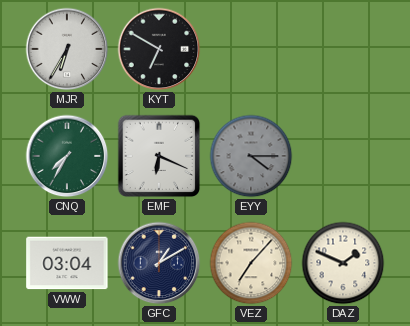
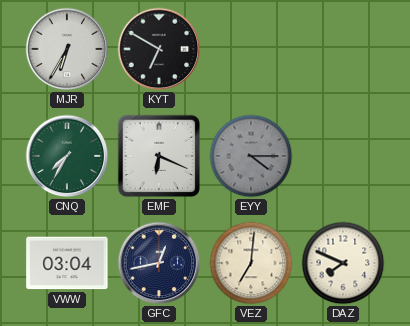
GFC: 1:10 -> 12:43 (159, 263)
VEZ: 7:07 -> 7:01 (251, 263)
DAZ: 1:49 -> 7:49 (343, 263)
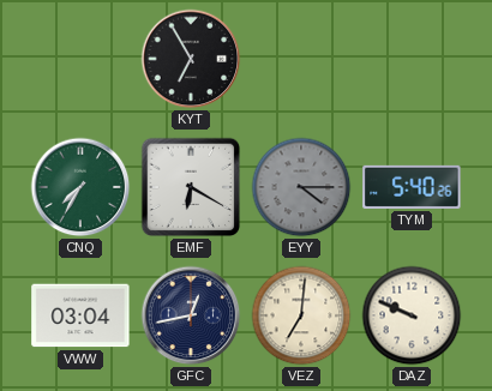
MJR: 6:35 -> none (67, 49)
KYT: 6:50 -> 6:55 (191, 59)
EMF: 6:19 -> 6:20 (191, 187)
TYM: none -> 5:40 (412, 187)
DAZ: 7:49 -> 9:49 (412, 315)
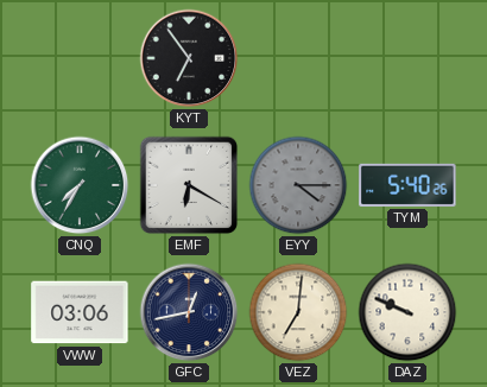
KYT: 6:55 -> 6:54 (189, 58)
VWW: 03:04 -> 03:06 (80, 312)
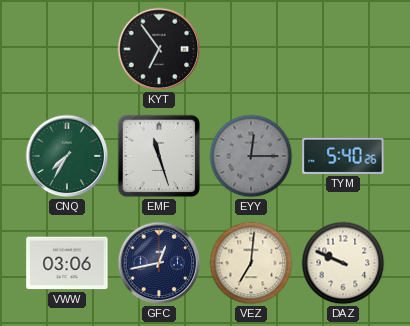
EMF: 6:20 -> 11:27 (159, 156)
EYY: 4:15 -> 12:15 (251, 156)
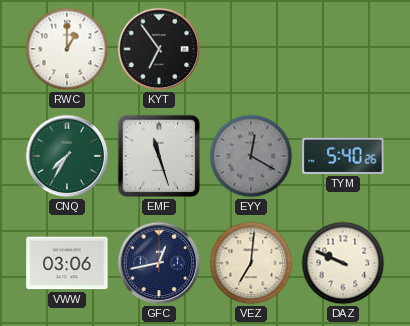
RWC: none -> 1:00 (67, 49)
EYY: 12:15 -> 12:20 (251, 156)
